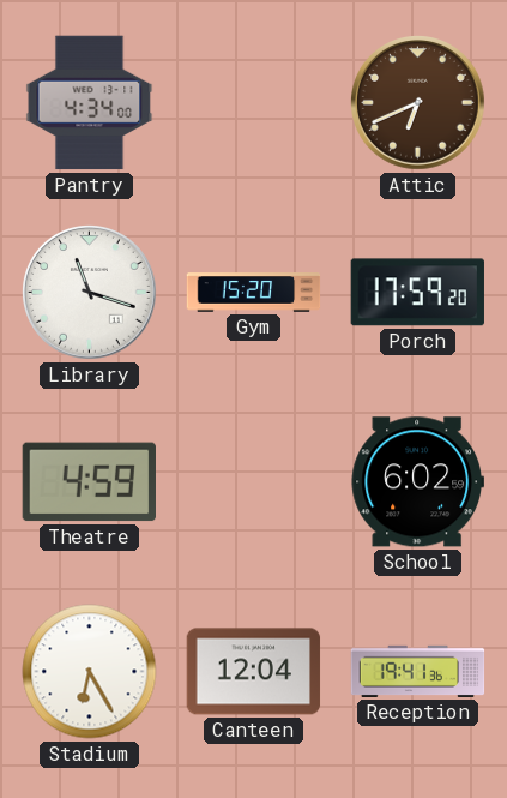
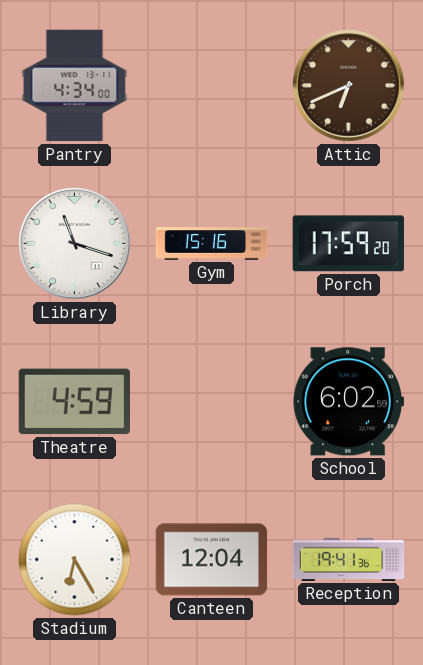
Gym: 15:20 -> 15:16 (212, 244)
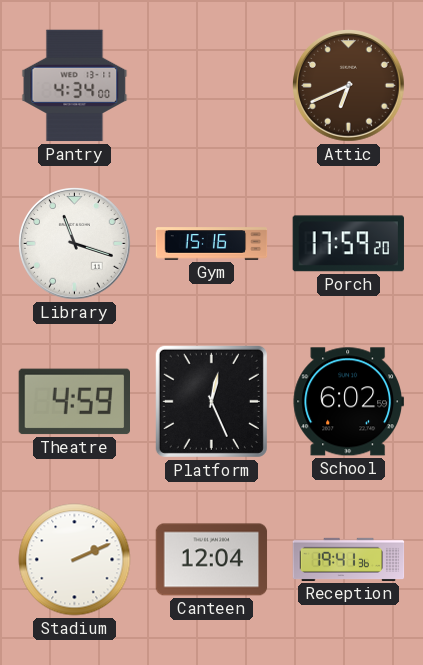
Platform: none -> 12:26 (211, 401)
Stadium: 6:25 -> 2:11 (75, 560)
